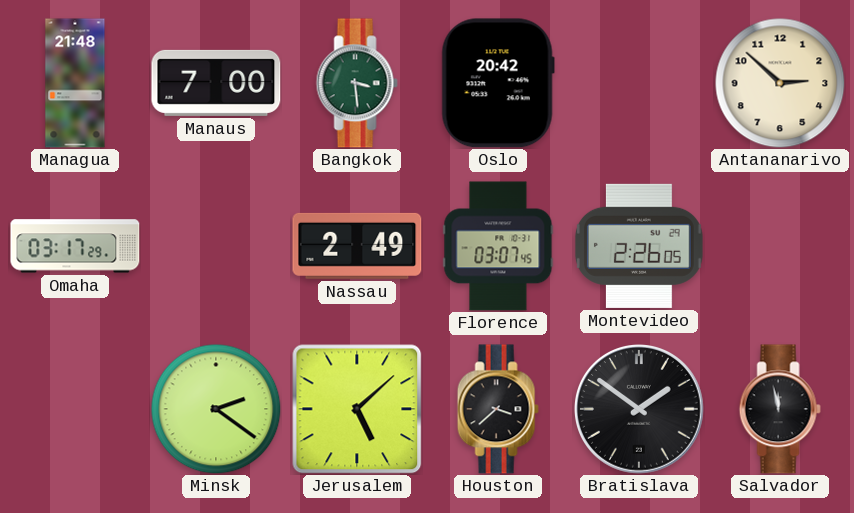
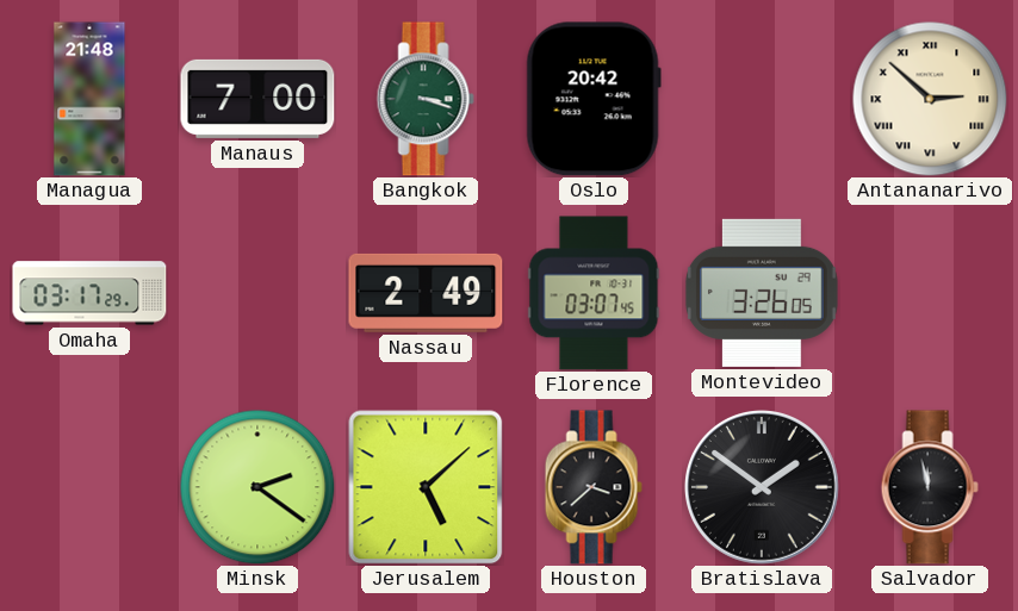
Bangkok: 3:29 -> 3:18 (426, 99)
Antananarivo numerals: Arabic -> Roman (930, 99)
Montevideo: 2:26 -> 3:26 (762, 293)
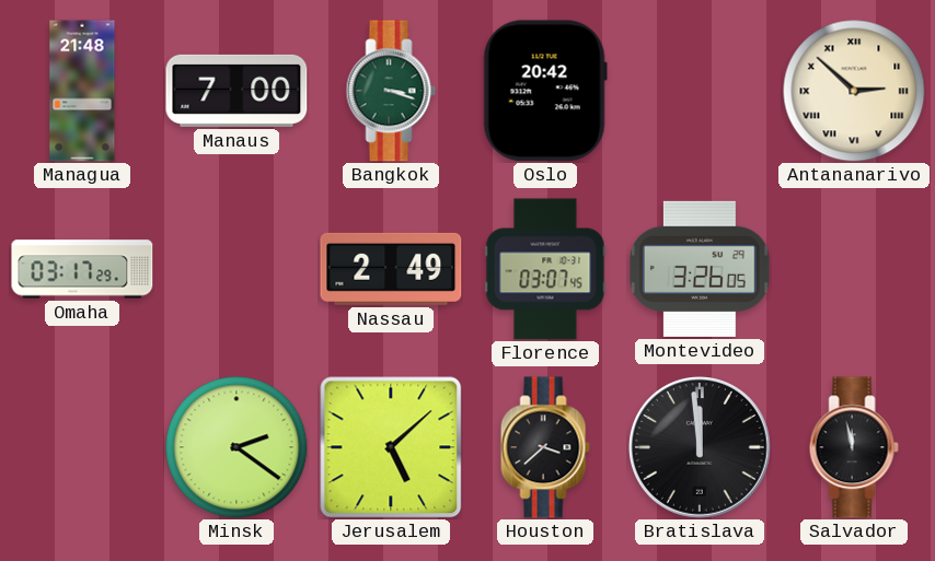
Bratislava: 1:51 -> 11:59 (701, 448)
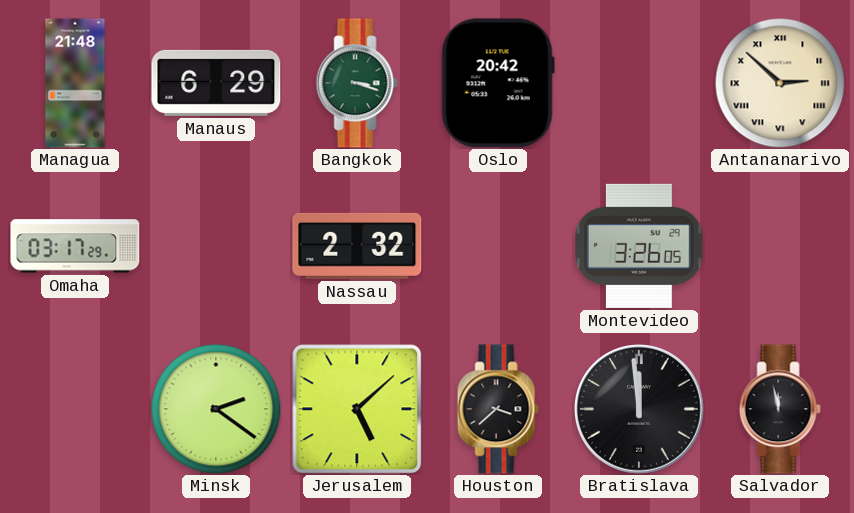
Manaus: 7:00 -> 6:29 (216, 83)
Nassau: 2:49 -> 2:32 (357, 246)
Florence: 03:07 -> none (545, 269)
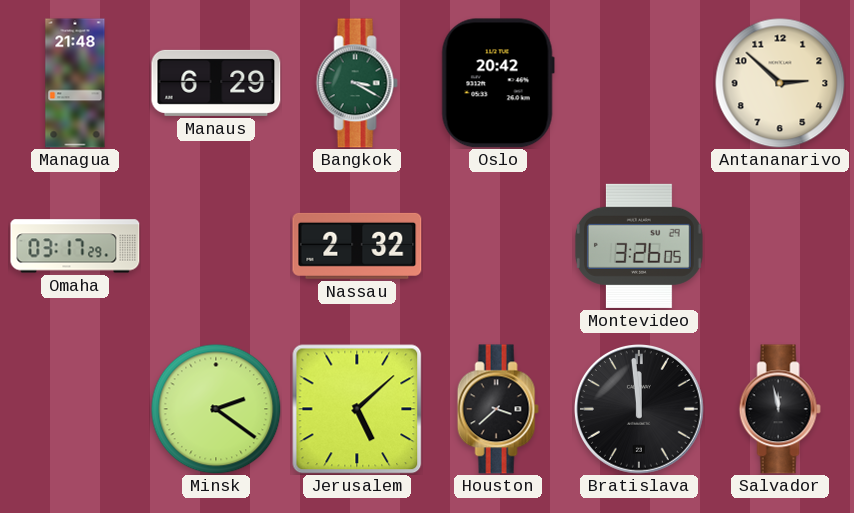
Bangkok: 3:18 -> 3:20 (357, 83)
Antananarivo numerals: Roman -> Arabic (780, 83)
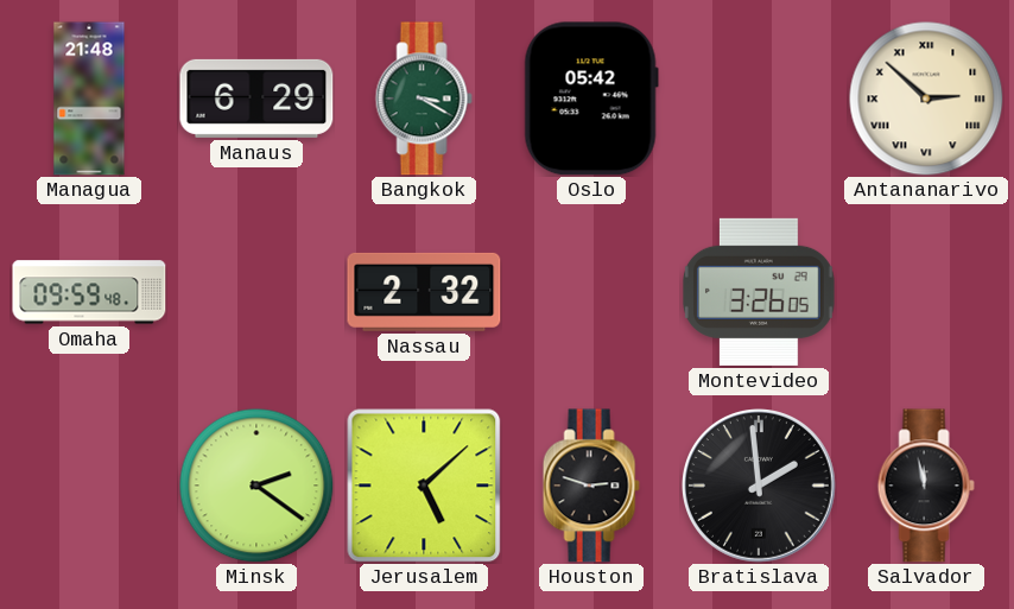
Oslo: 20:42 -> 05:42 (591, 99)
Antananarivo numerals: Arabic -> Roman (926, 99)
Omaha: 03:17 -> 09:59 (89, 292)
Houston: 3:38 -> 2:48 (591, 486)
Bratislava: 11:59 -> 1:59 (760, 487)
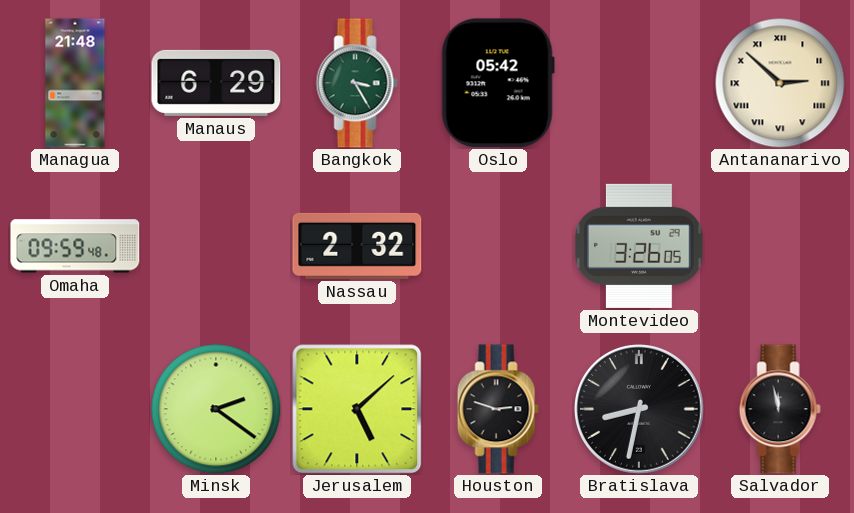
Bangkok: 3:20 -> 3:25 (357, 83)
Bratislava: 1:59 -> 8:32 (640, 410)
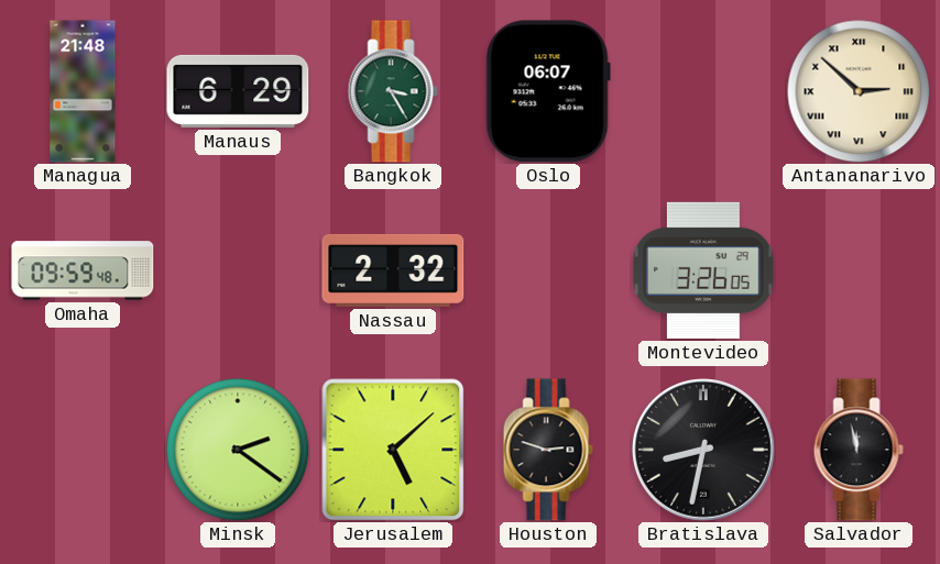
Oslo: 05:42 -> 06:07 (548, 91)
